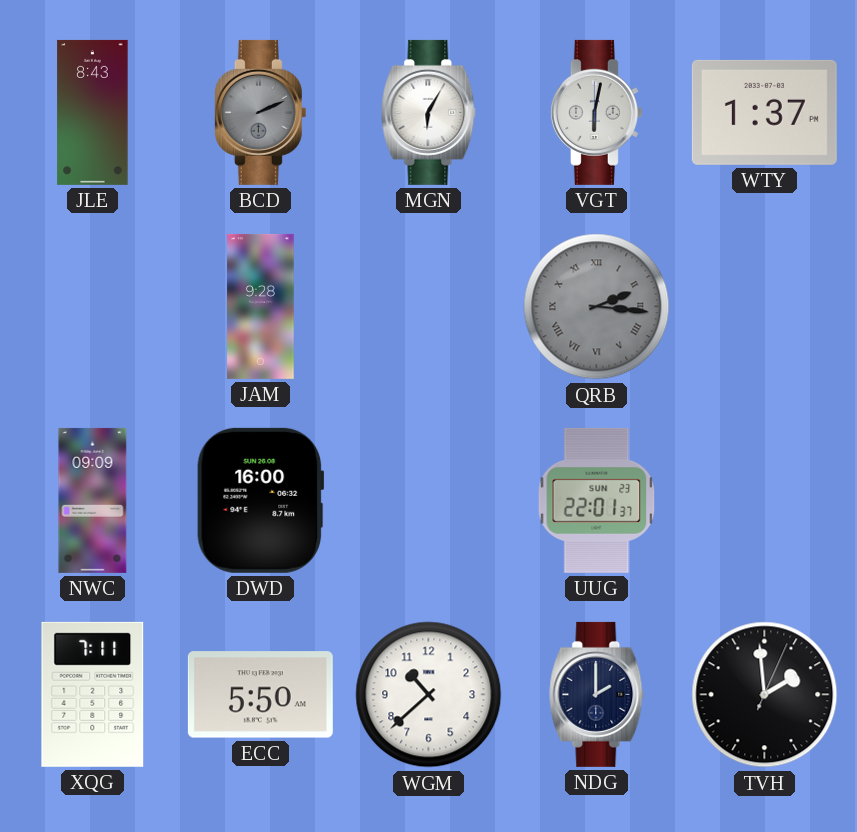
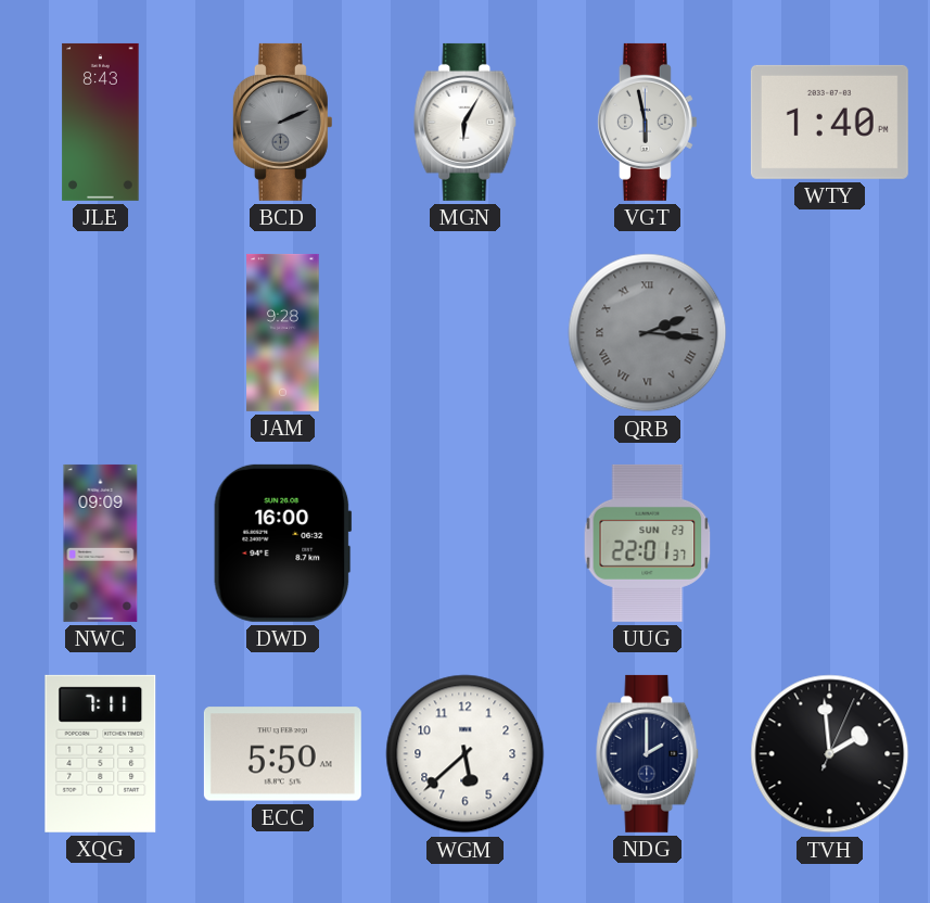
VGT: 6:02 -> 5:58 (647, 122)
WTY: 1:37 -> 1:40 (829, 122)
WGM: 10:38 -> 5:38 (466, 754)
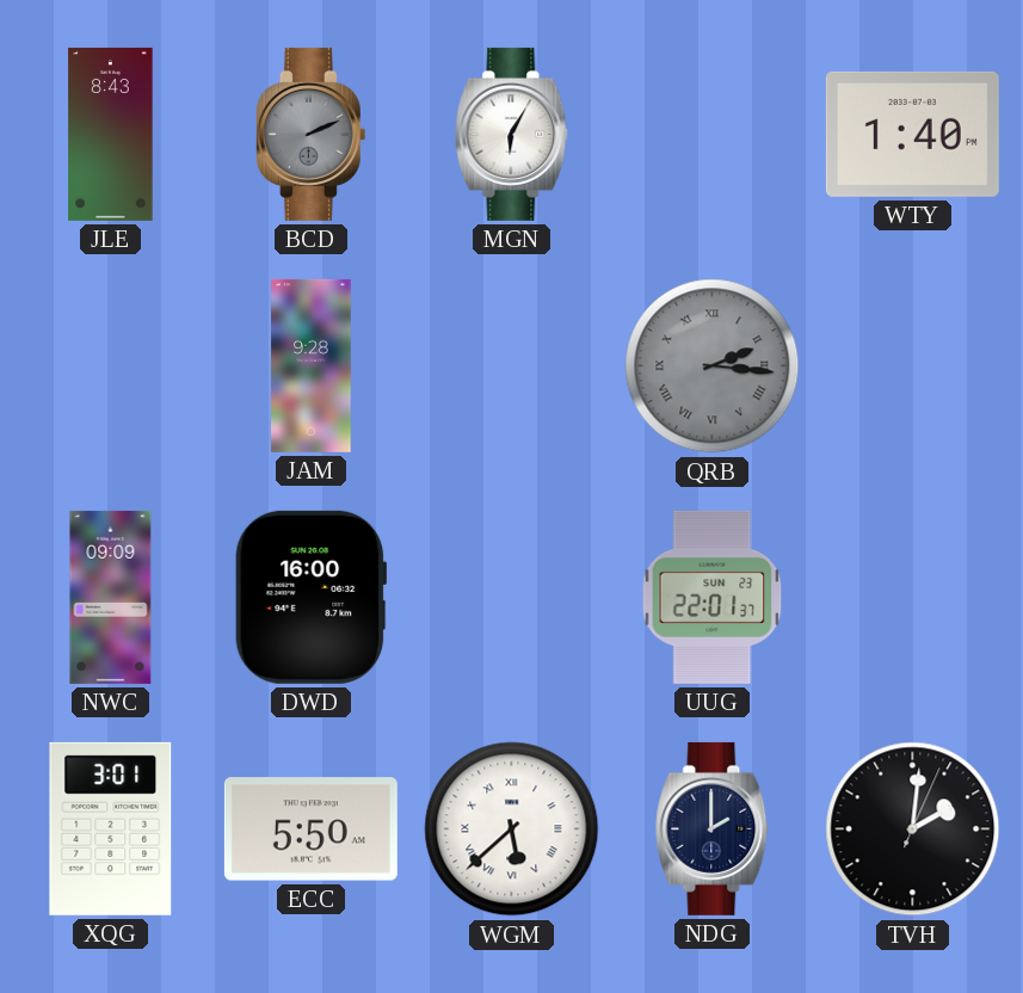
VGT: 5:58 -> none (647, 122)
XQG: 7:11 -> 3:01 (111, 828)
WGM numerals: Arabic -> Roman (512, 829)
TVH: 1:59 -> 2:01 (913, 829)
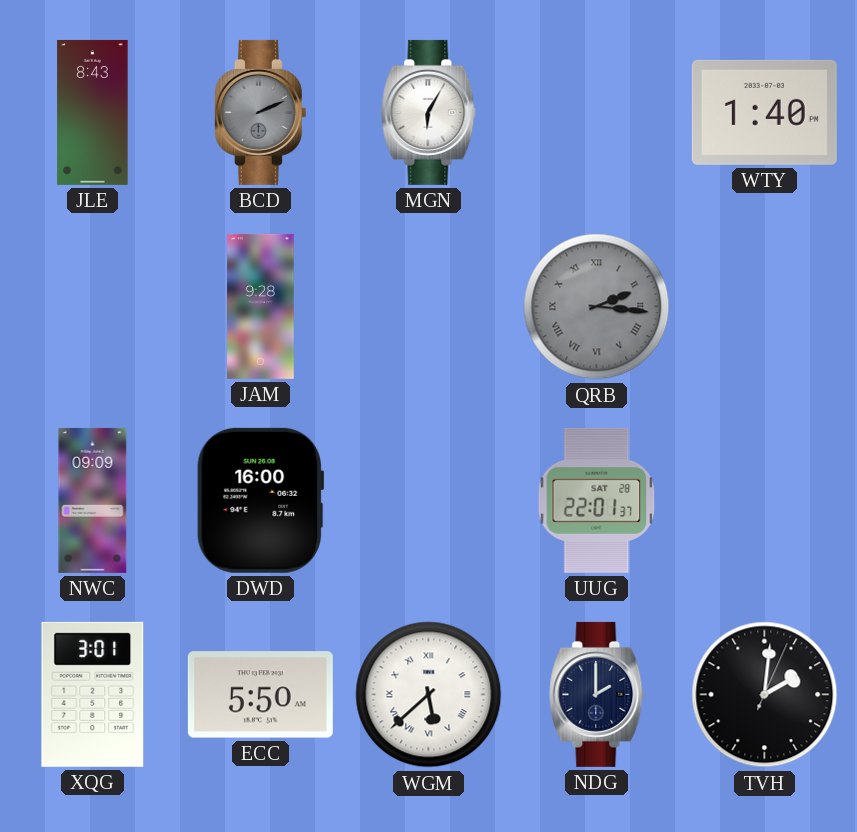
UUG date: SUN 23 -> SAT 28 (597, 500)
